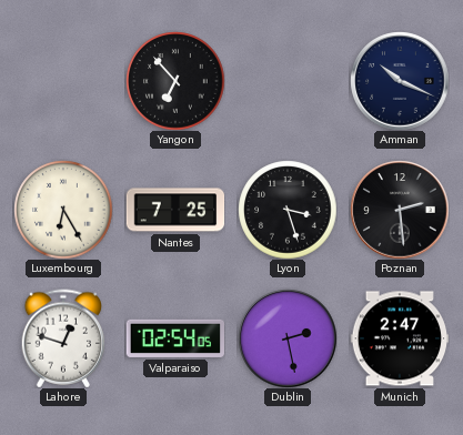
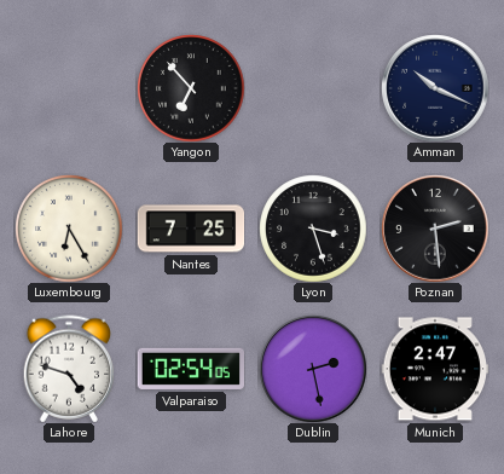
Lahore: 12:48 -> 4:48 (69, 369)
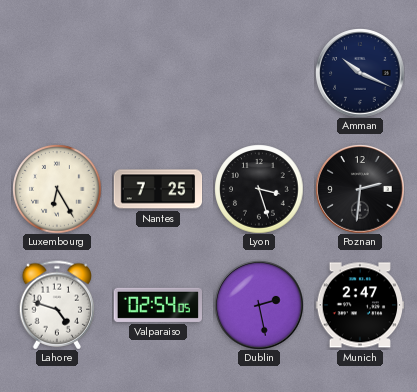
Yangon: 6:53 -> none (191, 88)
Poznan: 2:29 -> 2:31 (360, 189)
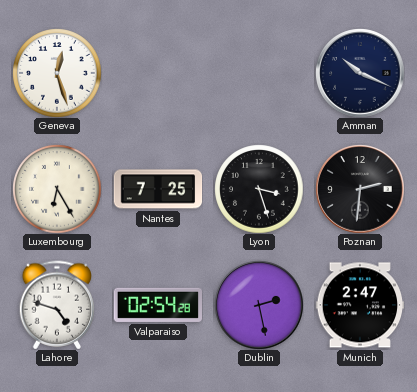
Geneva: none -> 12:27 (57, 73)
Valparaiso: 02:54:05 -> 02:54:28 (157, 305)
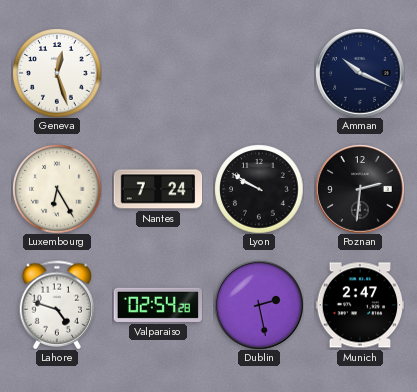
Nantes: 7:25 -> 7:24 (158, 189)
Lyon: 3:27 -> 9:50 (259, 189)
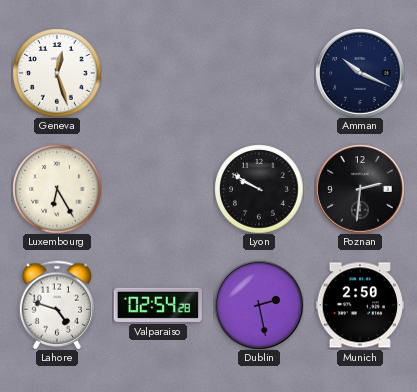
Nantes: 7:24 -> none (158, 189)
Munich: 2:47 -> 2:50 (360, 305)
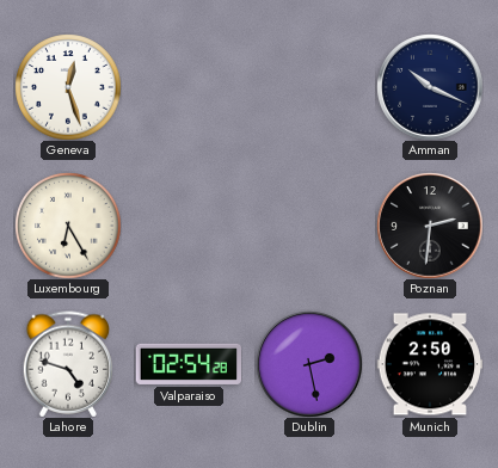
Lyon: 9:50 -> none (259, 189)
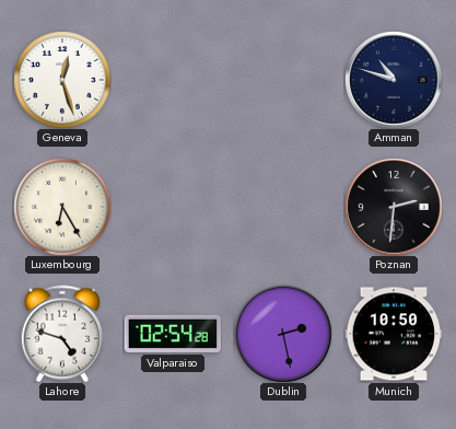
Amman: 10:19 -> 10:48 (394, 80)
Munich: 2:50 -> 10:50 (394, 334)
